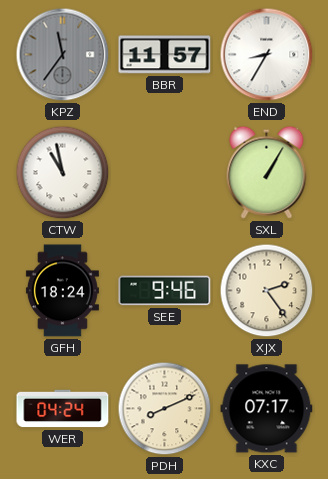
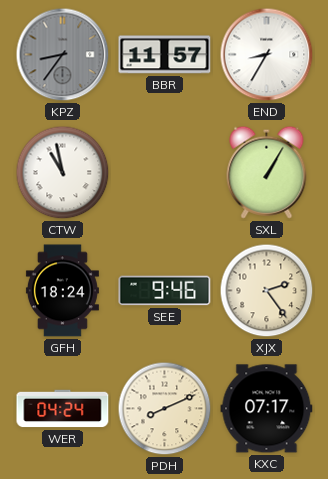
KPZ: 11:36 -> 8:36 (63, 55)
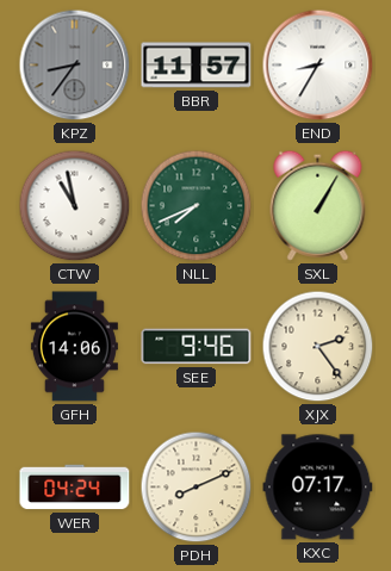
NLL: none -> 7:41 (197, 206)
GFH: 18:24 -> 14:06 (74, 347)
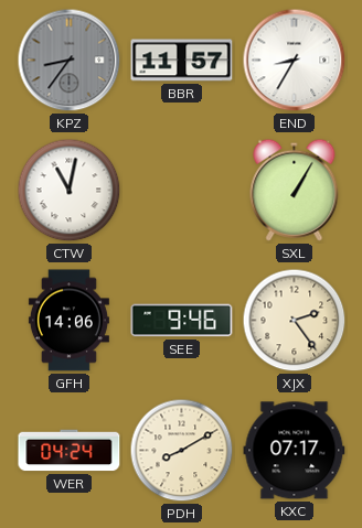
CTW: 10:58 -> 11:02 (70, 191)
NLL: 7:41 -> none (197, 206)
PDH: 8:11 -> 8:10 (182, 451)
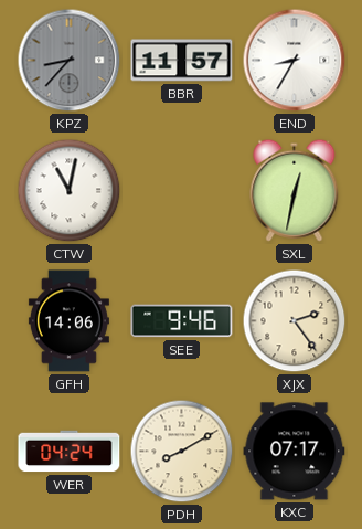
KPZ: 8:36 -> 8:37 (70, 61)
SXL: 1:05 -> 12:32 (295, 190)
